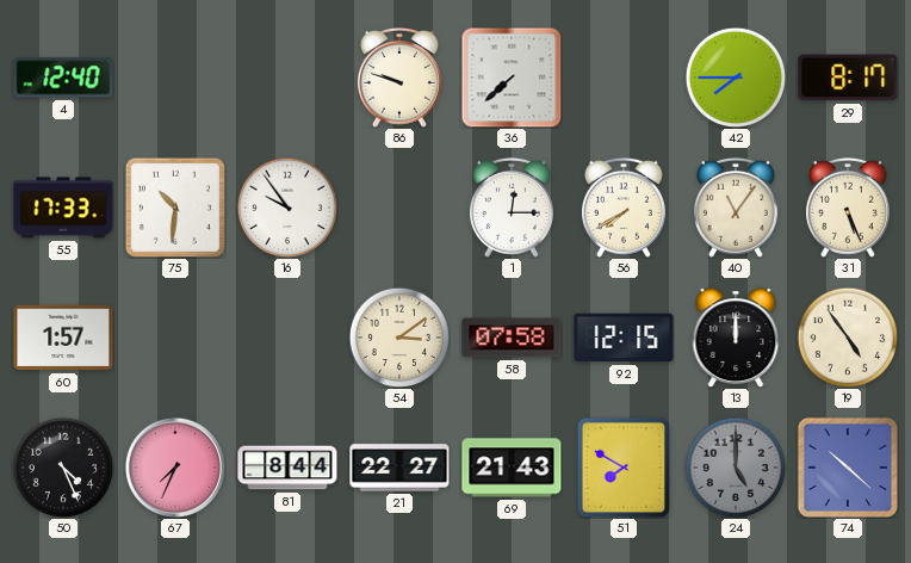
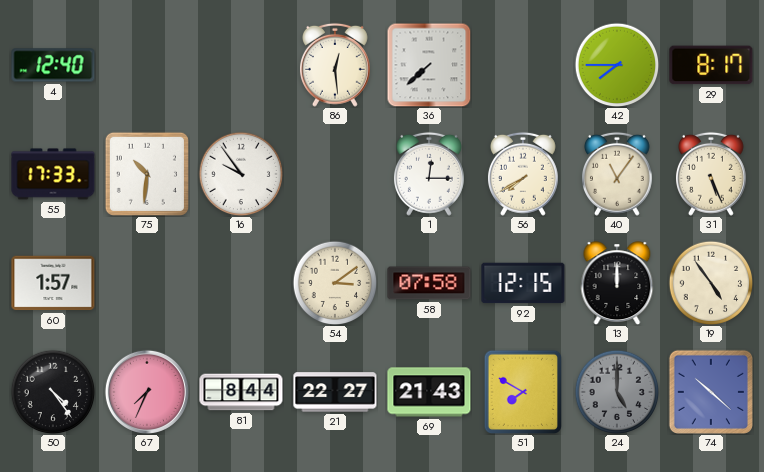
86: 9:48 -> 12:29 (335, 65)
50: 4:26 -> 4:24 (53, 392)
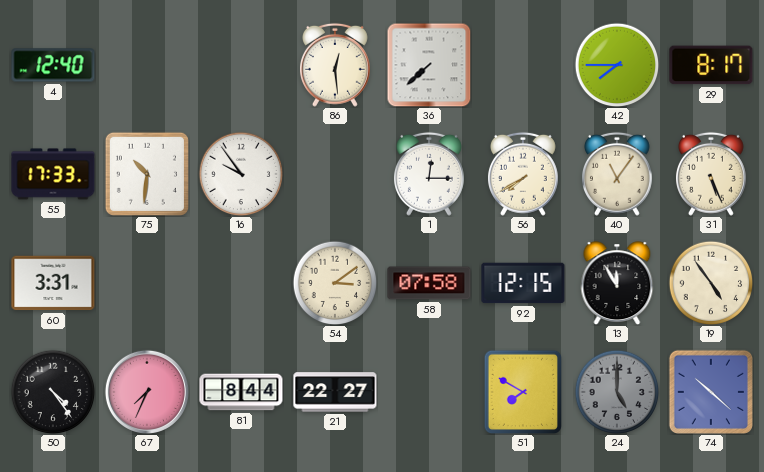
60: 1:57 -> 3:31 (53, 283)
13: 12:00 -> 11:55 (617, 283)
69: 21:43 -> none (429, 392)
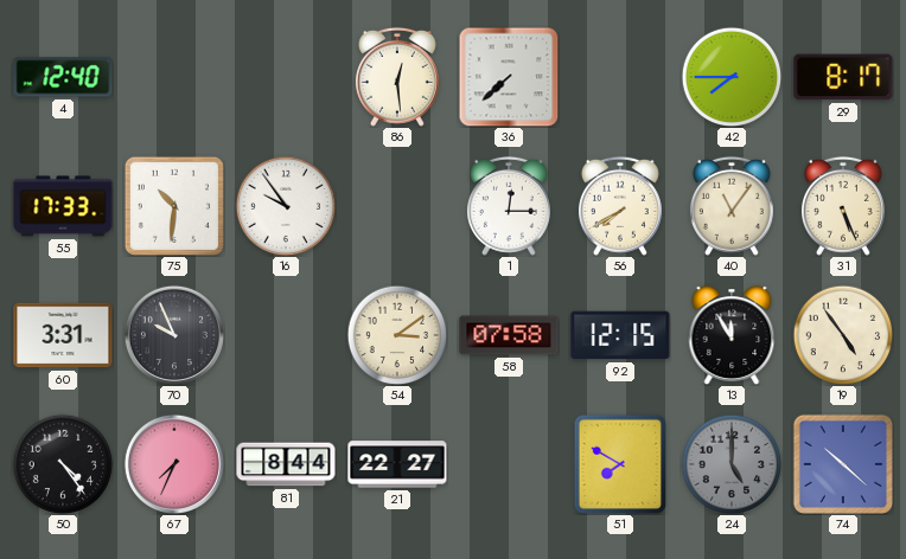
70: none -> 9:56 (174, 335)
